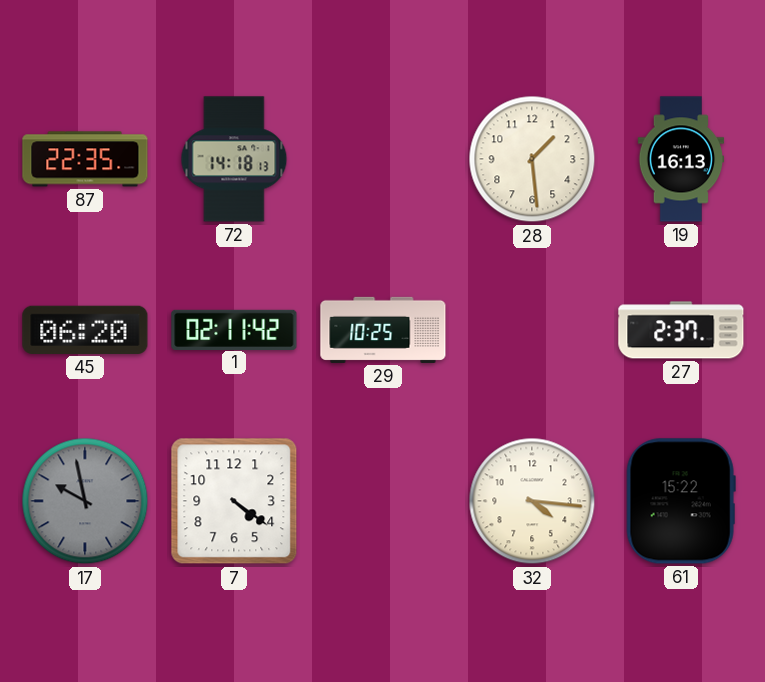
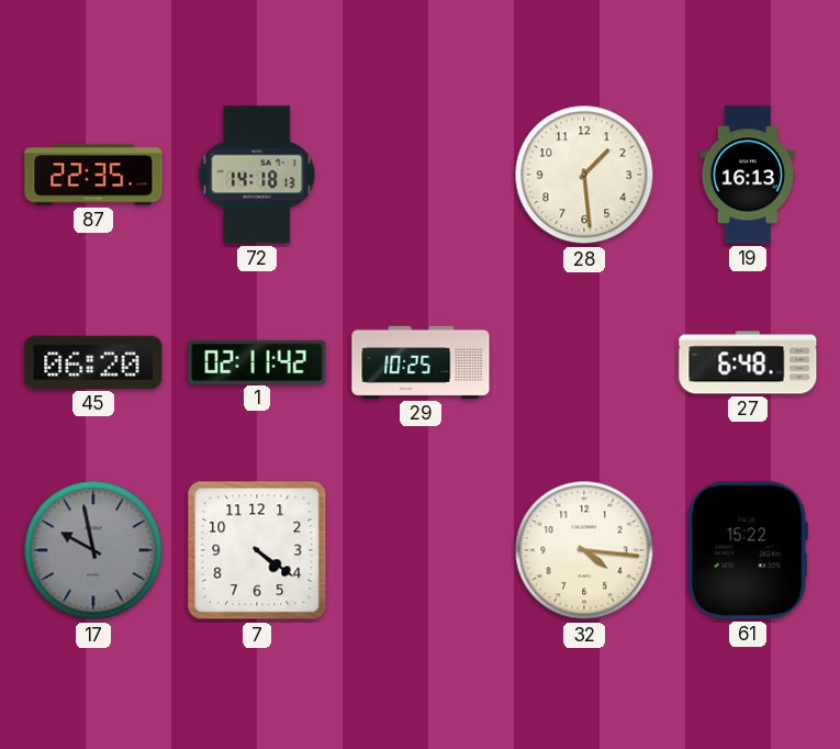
27: 2:37 -> 6:48 (748, 362)
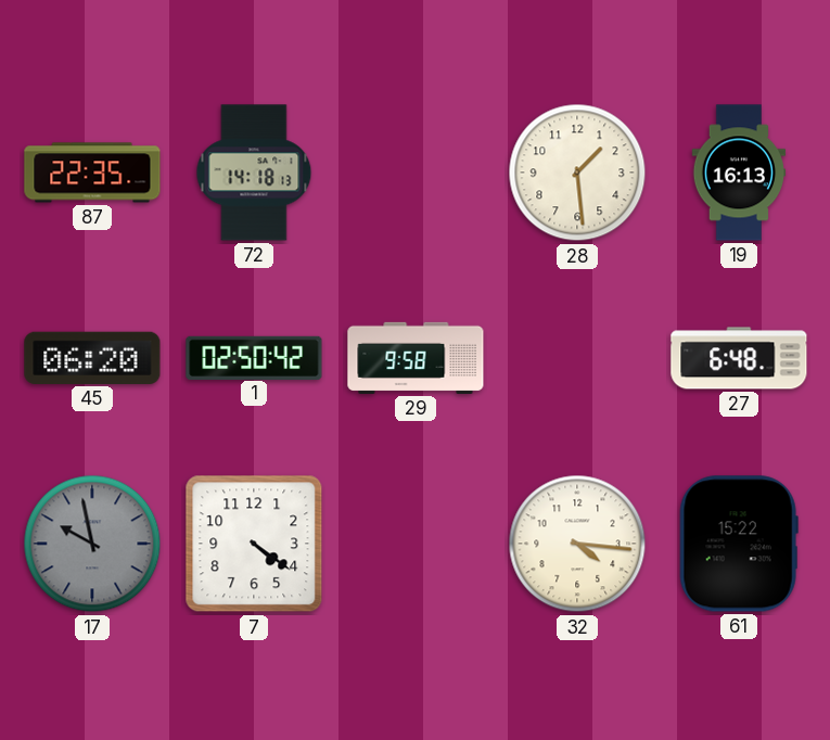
1: 02:11 -> 02:50 (254, 357)
29: 10:25 -> 9:58 (416, 358)
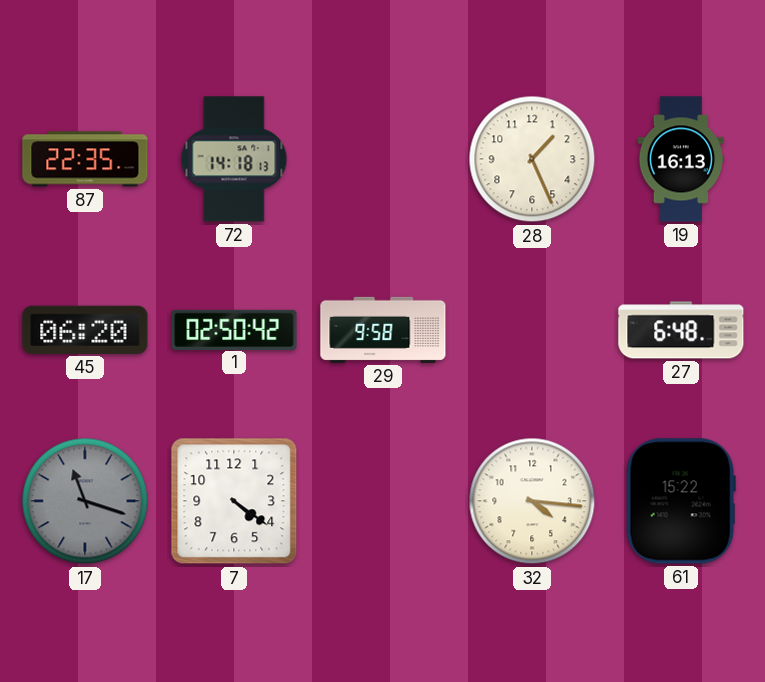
28: 1:29 -> 1:26 (532, 159)
17: 9:58 -> 11:18 (85, 501)
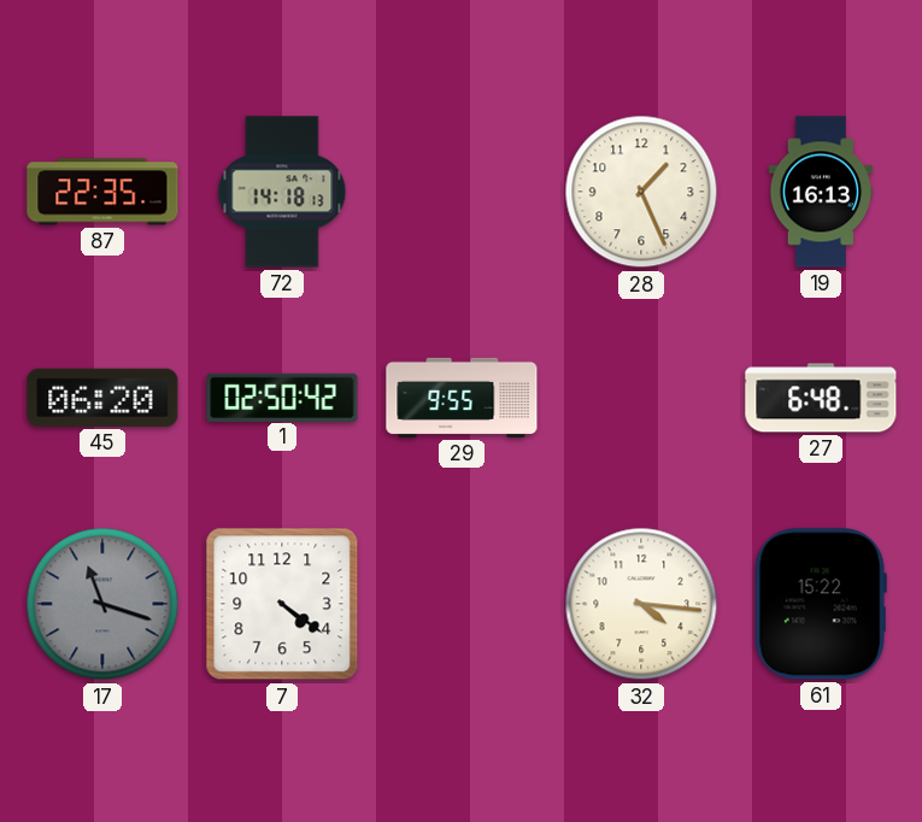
29: 9:58 -> 9:55 (462, 398)
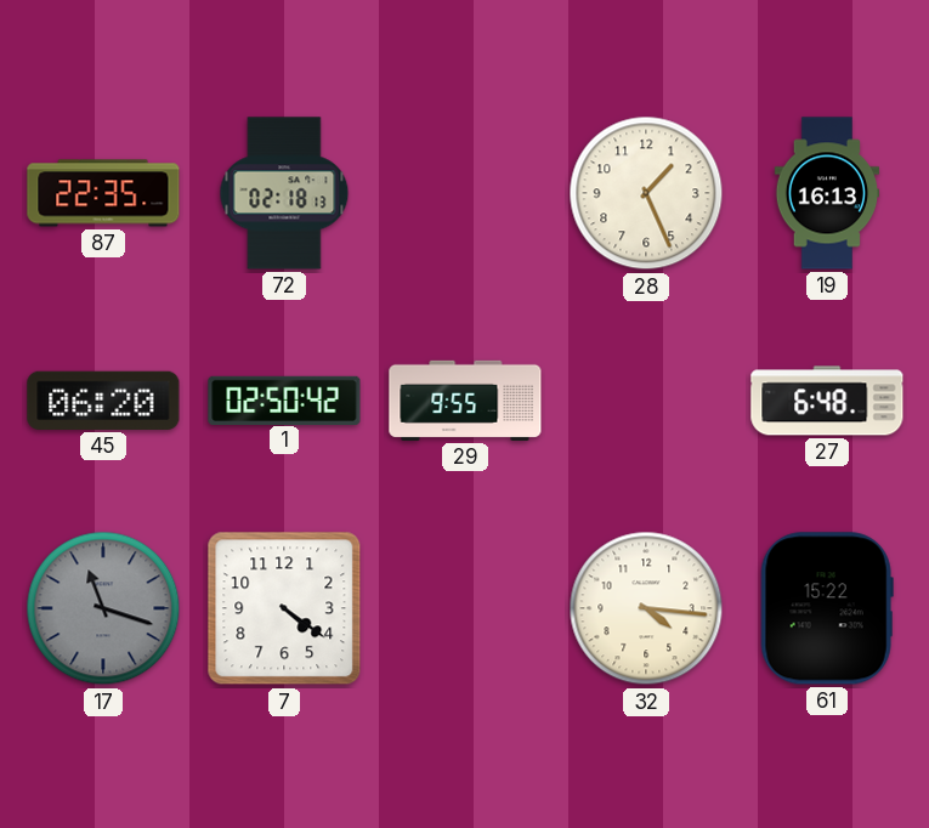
72: 14:18 -> 02:18 (284, 193)
